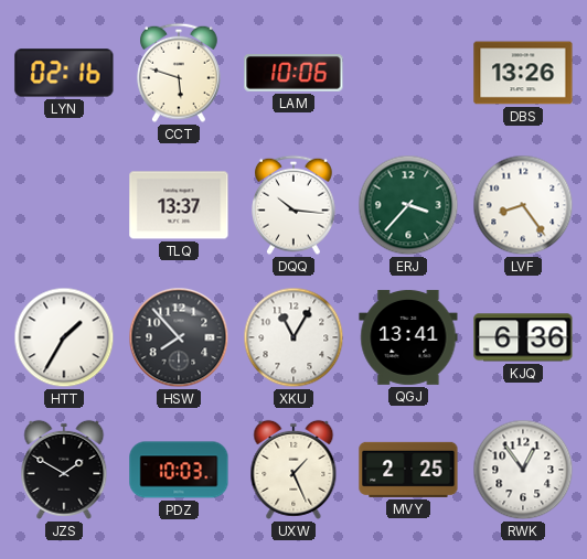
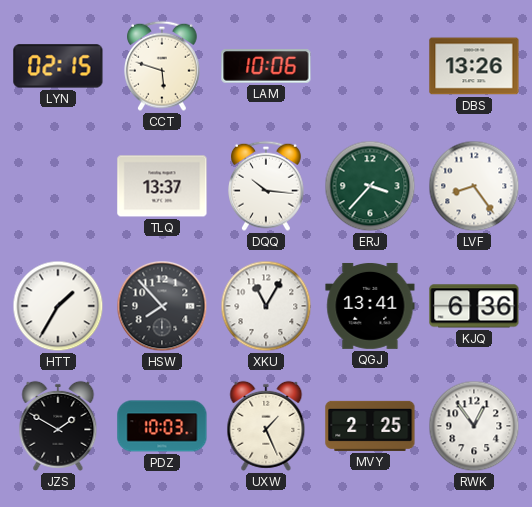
LYN: 02:16 -> 02:15 (58, 66)
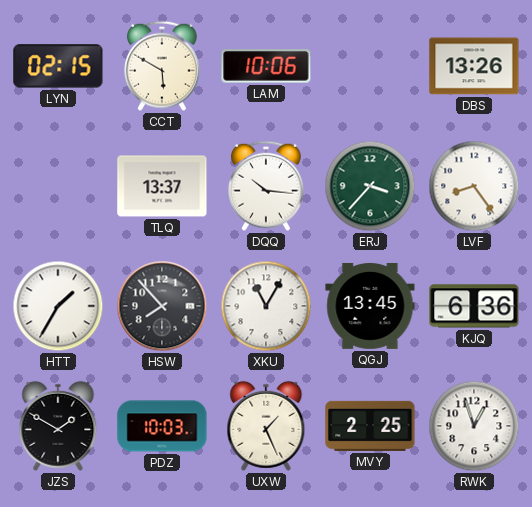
CCT: 5:48 -> 5:50 (163, 66)
QGJ: 13:41 -> 13:45 (370, 306)
RWK: 12:54 -> 12:57 (474, 426)
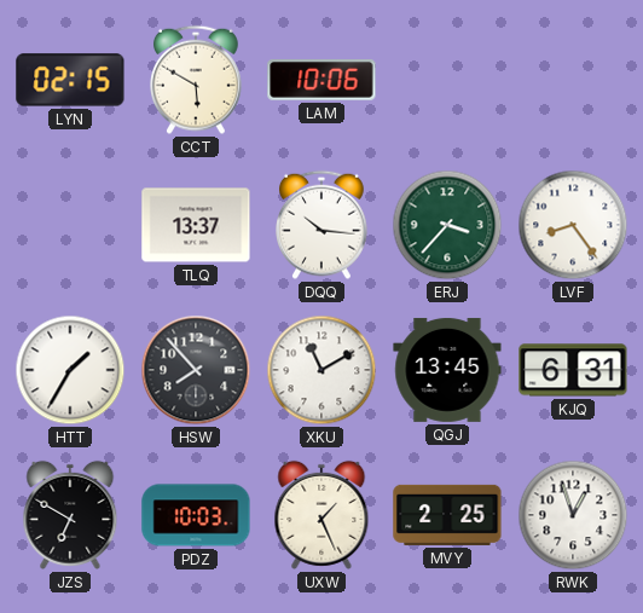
DBS: 13:26 -> none (474, 66)
XKU: 11:05 -> 11:10 (321, 370)
KJQ: 6:36 -> 6:31 (573, 370)
JZS: 1:50 -> 6:50 (70, 515)
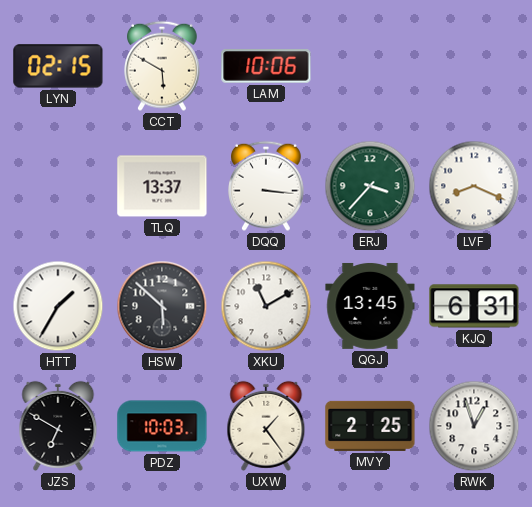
DQQ: 10:16 -> 3:16 (267, 186)
LVF: 8:24 -> 8:19 (474, 186)
HSW: 7:53 -> 5:52 (162, 306)
UXW: 1:26 -> 1:24 (266, 426)
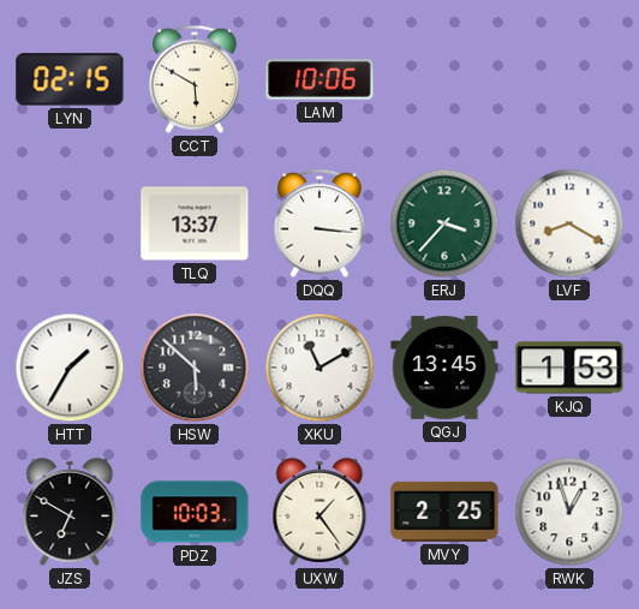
LVF: 8:19 -> 8:20 (569, 223)
KJQ: 6:31 -> 1:53 (569, 368)
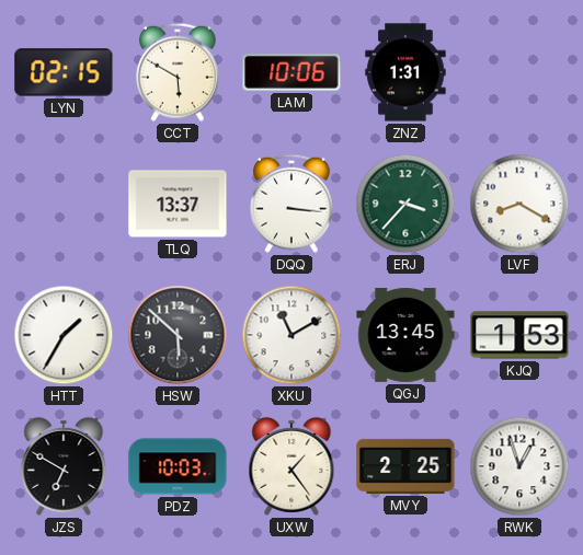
ZNZ: none -> 1:31 (405, 72)
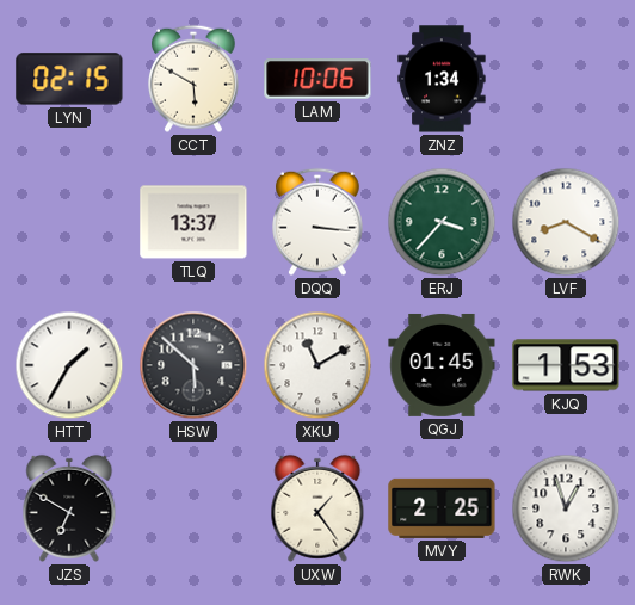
ZNZ: 1:31 -> 1:34 (442, 79)
QGJ: 13:45 -> 01:45 (442, 365)
PDZ: 10:03 -> none (178, 466)
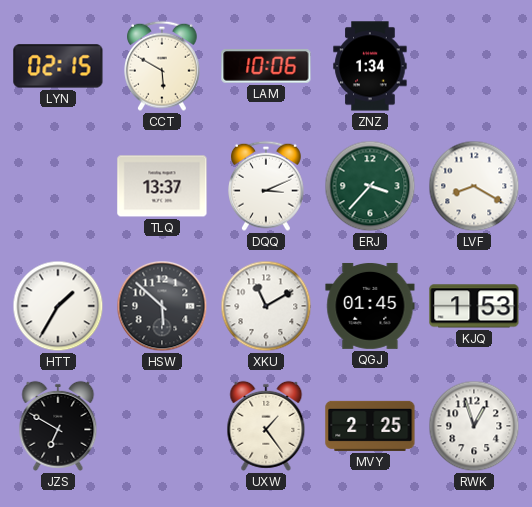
DQQ: 3:16 -> 3:11 (267, 186)
